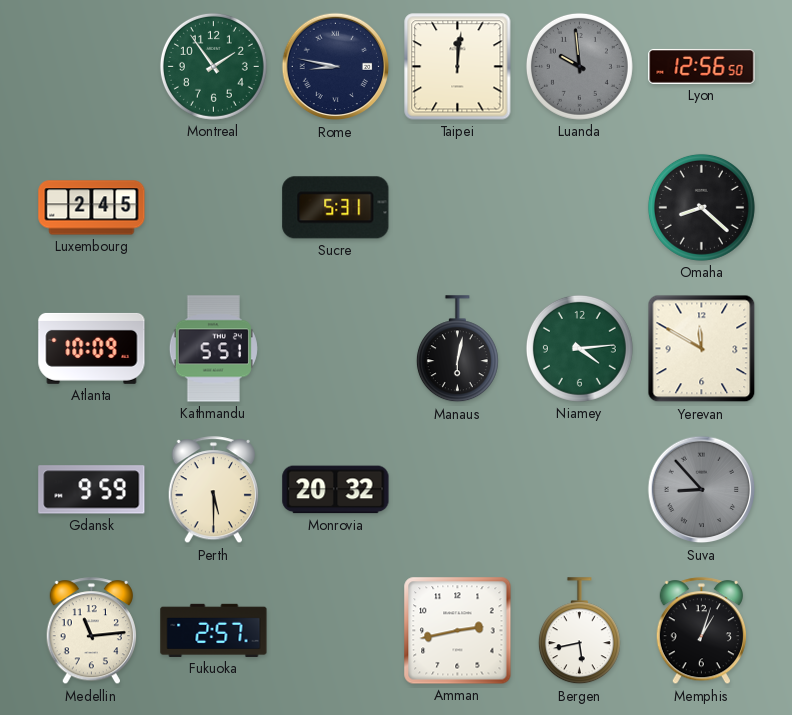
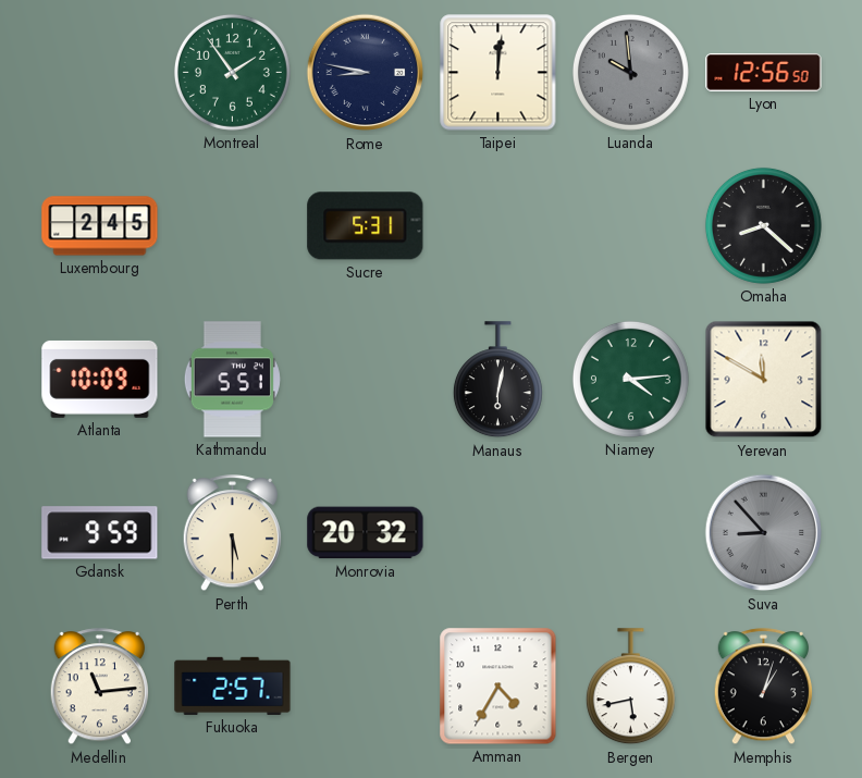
Amman: 2:43 -> 4:35 (498, 687)
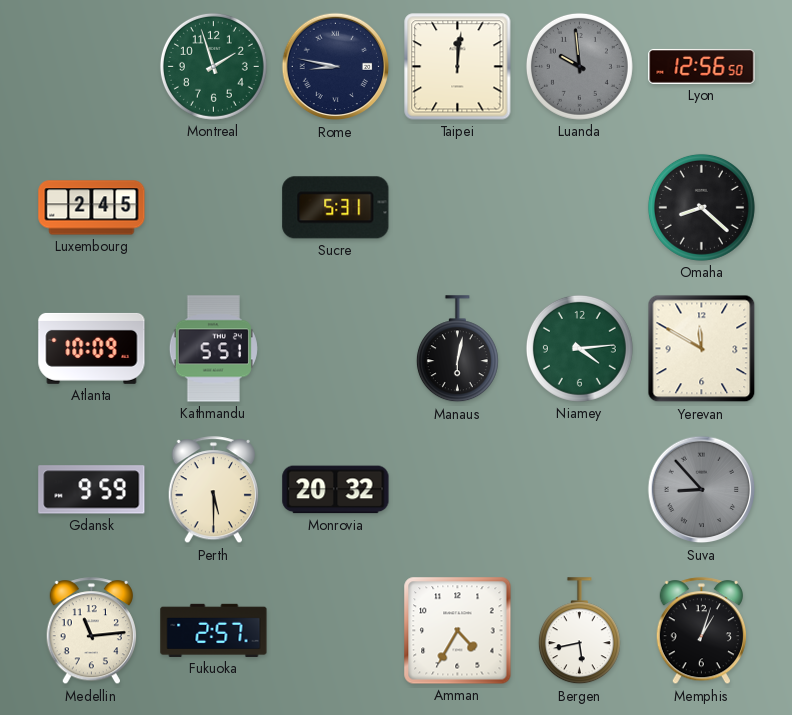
Montreal: 1:54 -> 1:57 (213, 66)
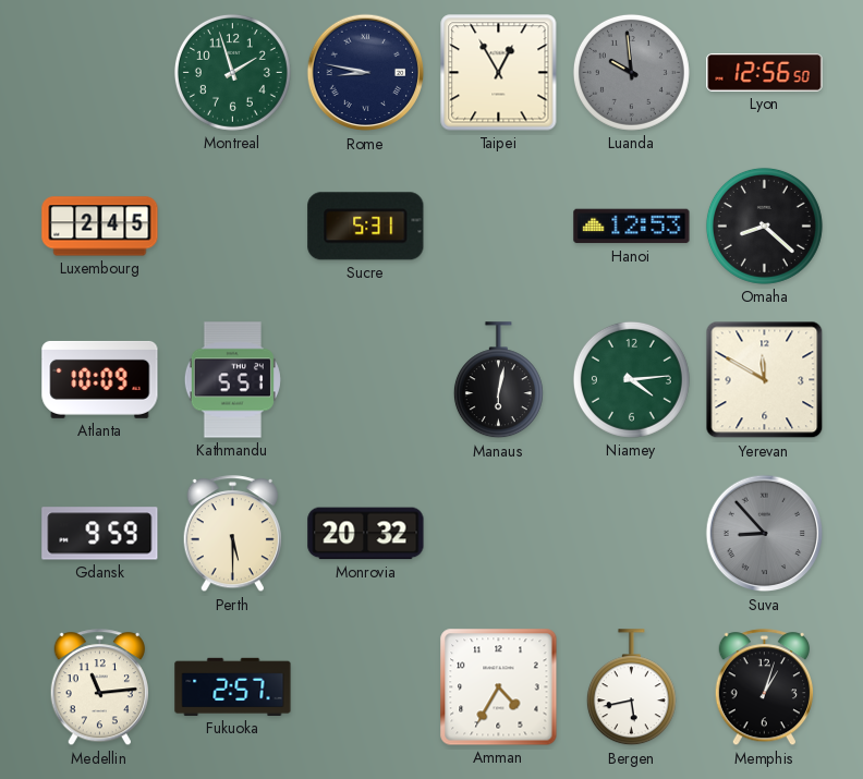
Taipei: 12:01 -> 12:55 (499, 73)
Hanoi: none -> 12:53 (632, 227)
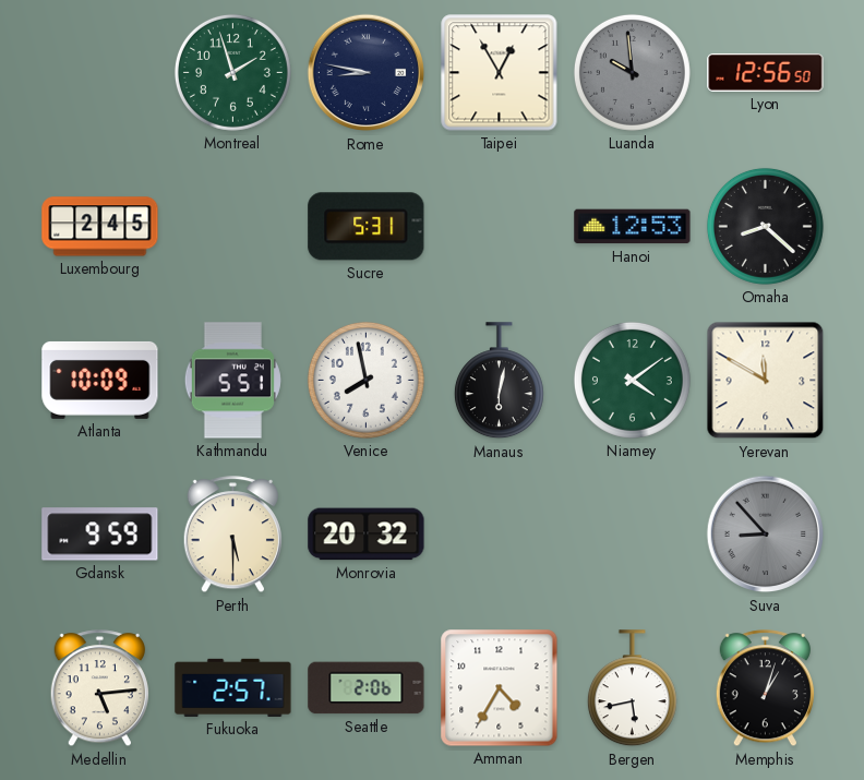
Venice: none -> 7:58 (365, 380)
Niamey: 4:14 -> 4:09 (632, 380)
Medellin: 11:14 -> 5:14 (99, 688)
Seattle: none -> 2:06 (367, 688)
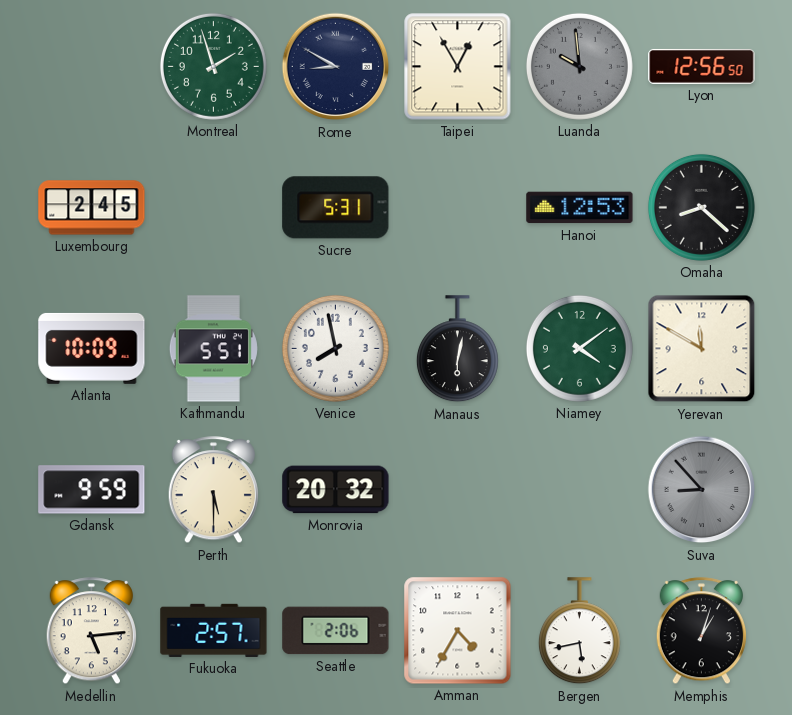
Rome: 8:47 -> 8:50 (336, 67)
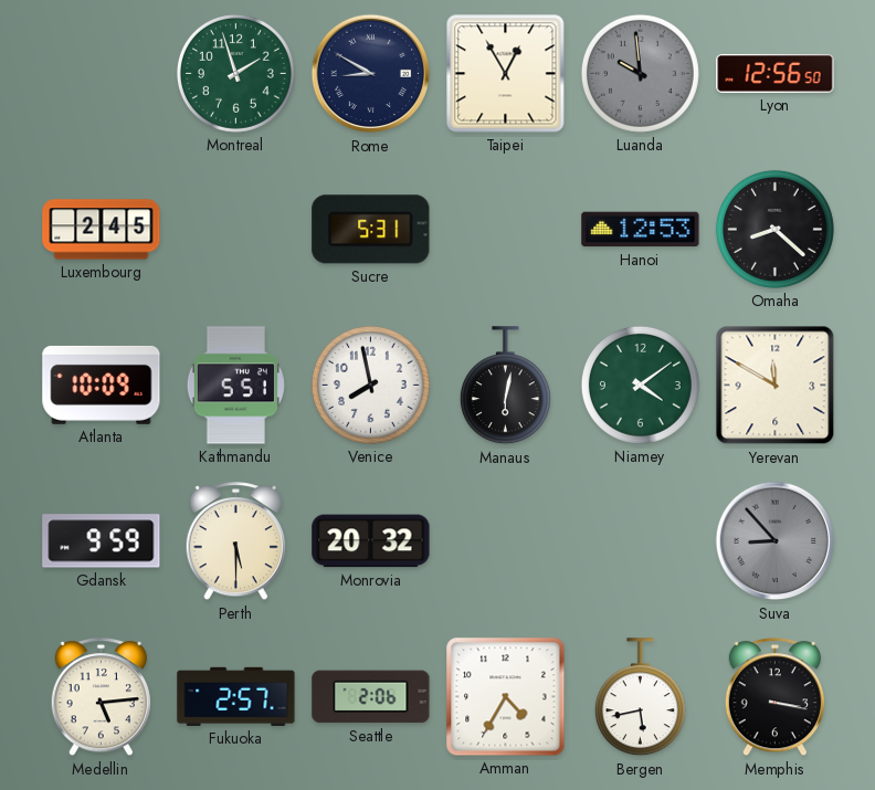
Memphis: 1:03 -> 3:17 (774, 697)
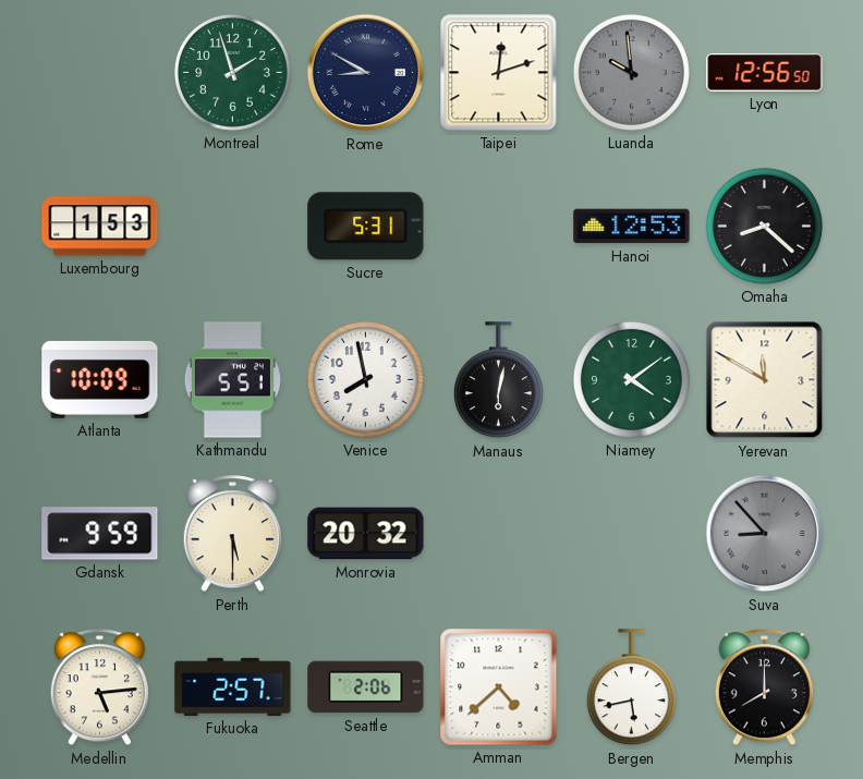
Taipei: 12:55 -> 12:12 (499, 73)
Luxembourg: 2:45 -> 1:53 (100, 227)
Amman: 4:35 -> 4:38 (499, 687)
Memphis: 3:17 -> 8:00 (764, 687)
